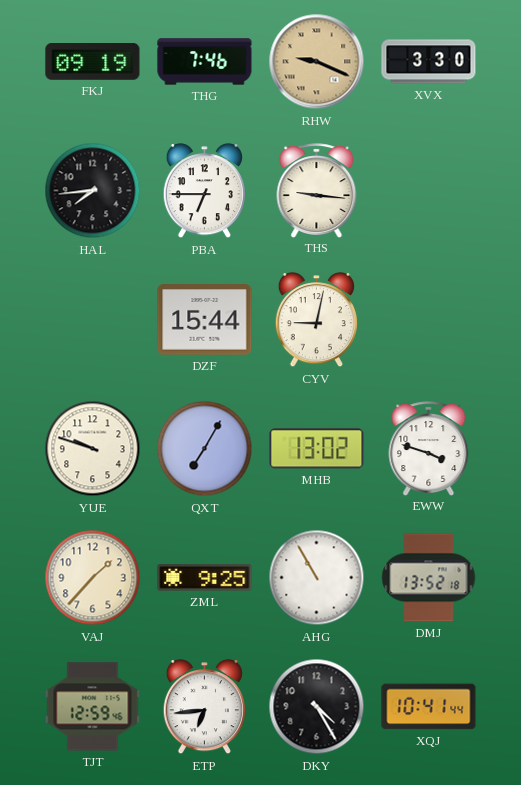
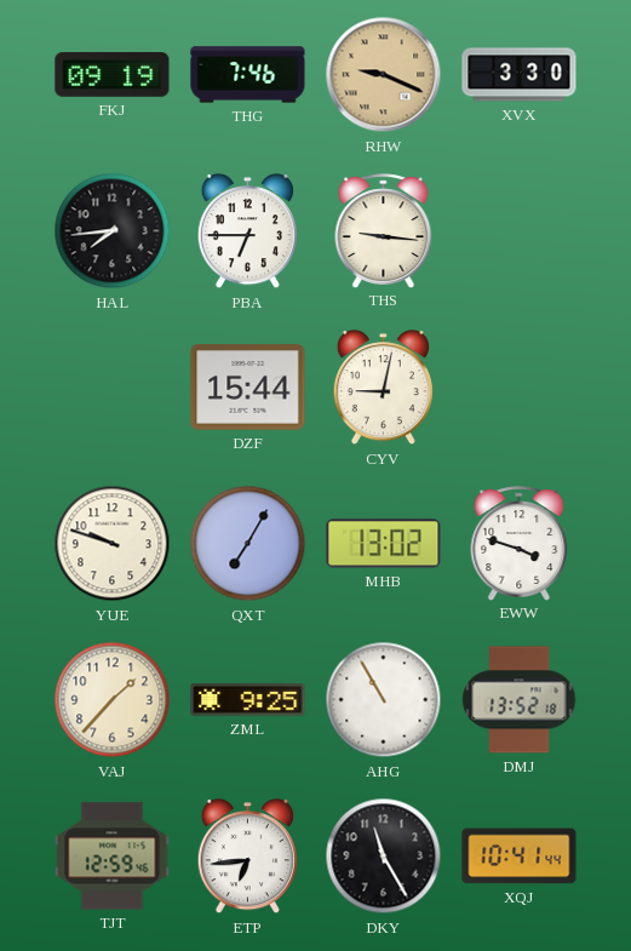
DKY: 4:25 -> 11:25 (384, 857)
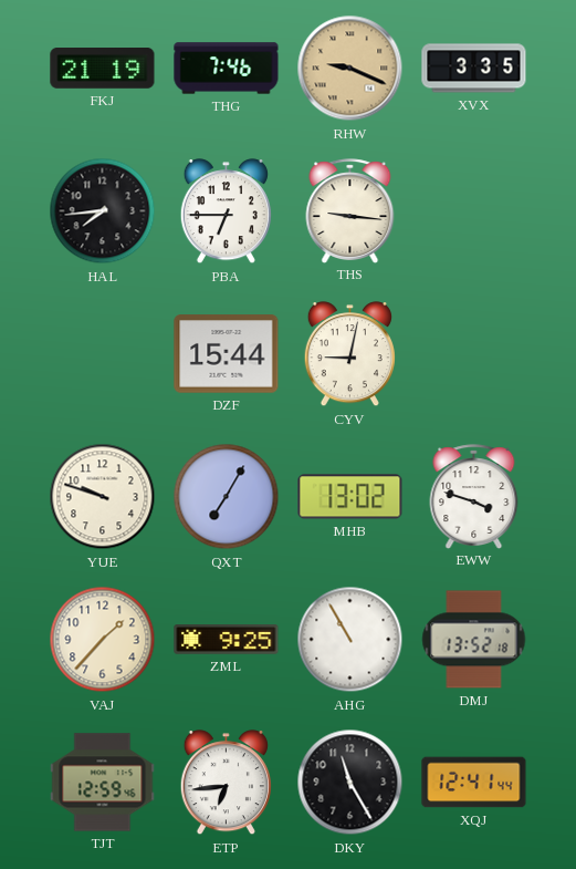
FKJ: 09:19 -> 21:19 (103, 69)
XVX: 3:30 -> 3:35 (474, 69)
XQJ: 10:41 -> 12:41 (474, 783)
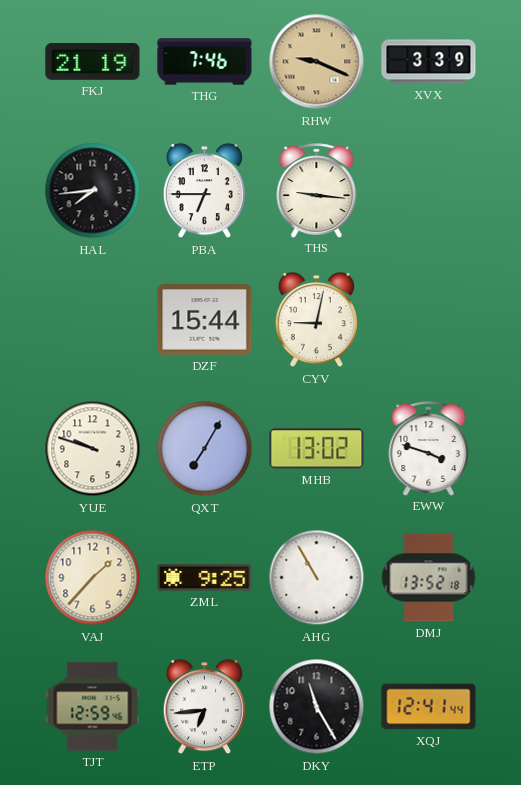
XVX: 3:35 -> 3:39 (429, 62)
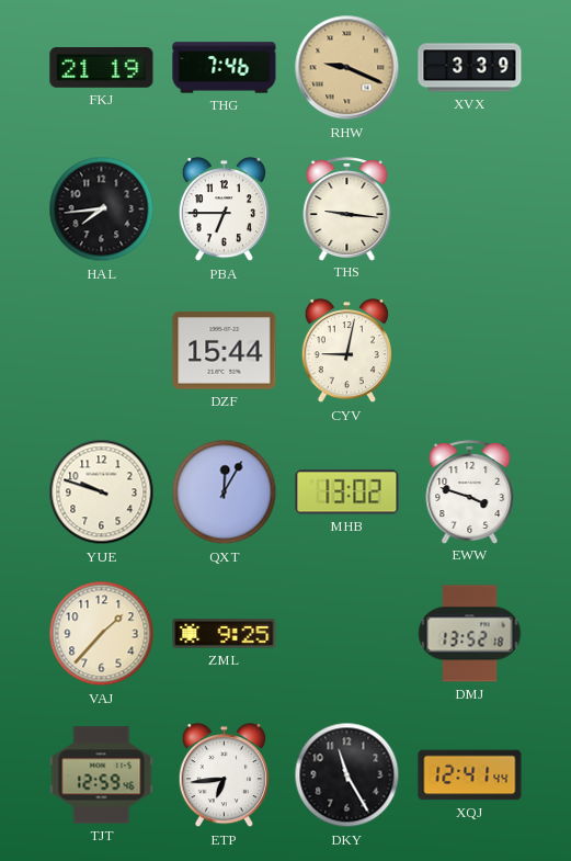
QXT: 7:05 -> 12:05 (225, 492)
AHG: 10:55 -> none (317, 578)
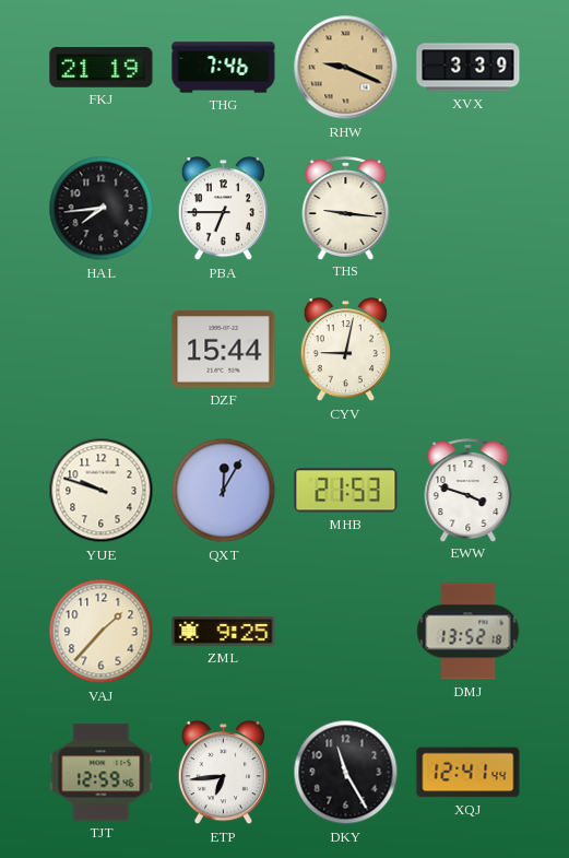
MHB: 13:02 -> 21:53 (346, 491)
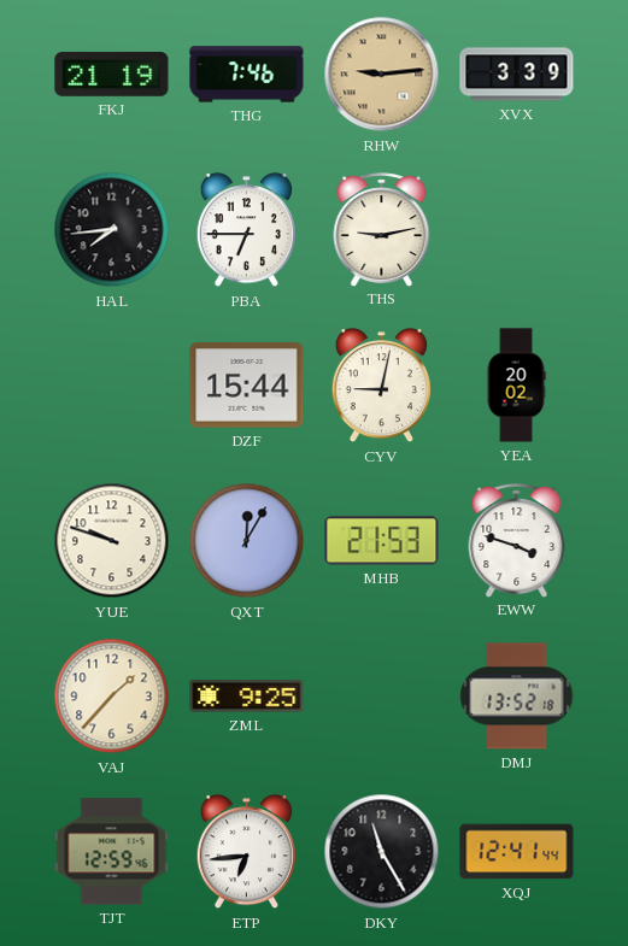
RHW: 9:19 -> 9:14 (382, 75)
THS: 9:16 -> 9:13 (382, 229)
YEA: none -> 20:02 (516, 386)
